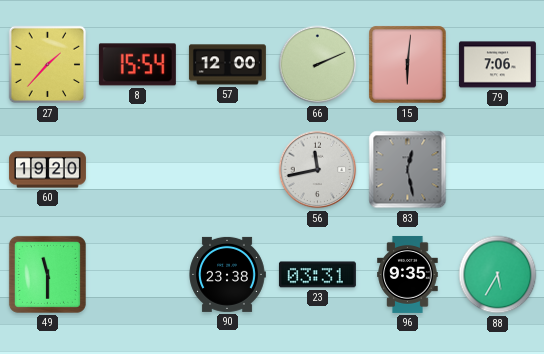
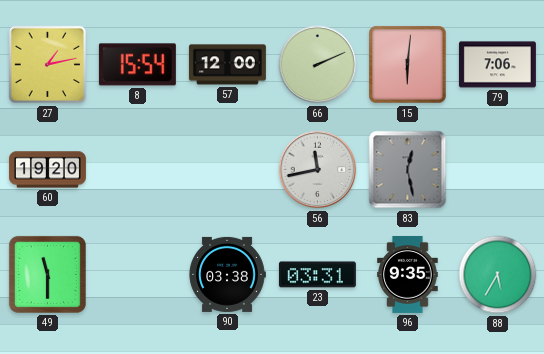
27: 1:37 -> 1:13 (48, 65)
90: 23:38 -> 03:38 (227, 274)
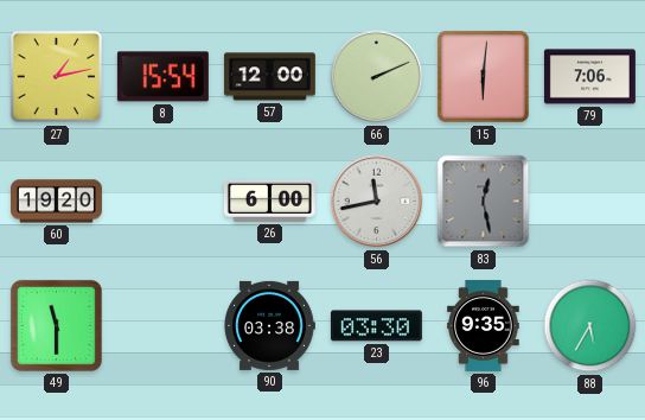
26: none -> 6:00 (269, 201)
23: 03:31 -> 03:30 (376, 326)
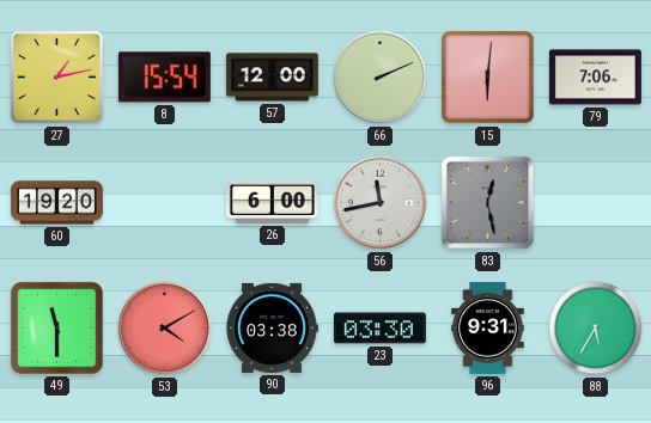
53: none -> 4:10 (165, 329)
96: 9:35 -> 9:31 (488, 327)
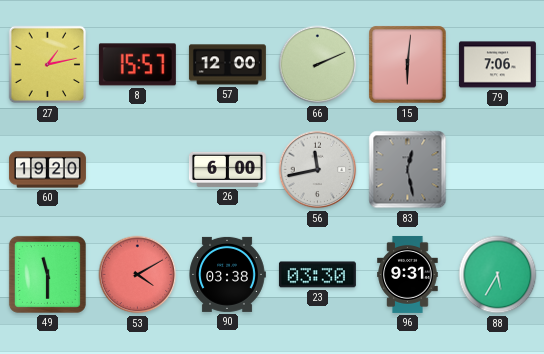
8: 15:54 -> 15:57 (137, 65)
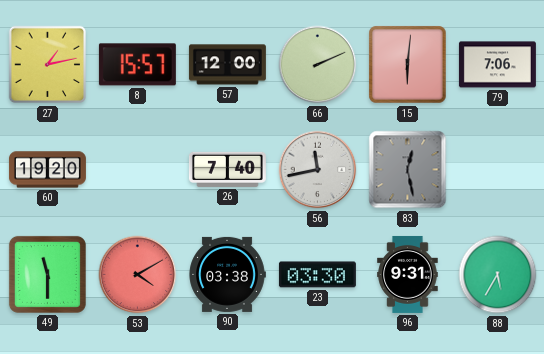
26: 6:00 -> 7:40 (227, 169)
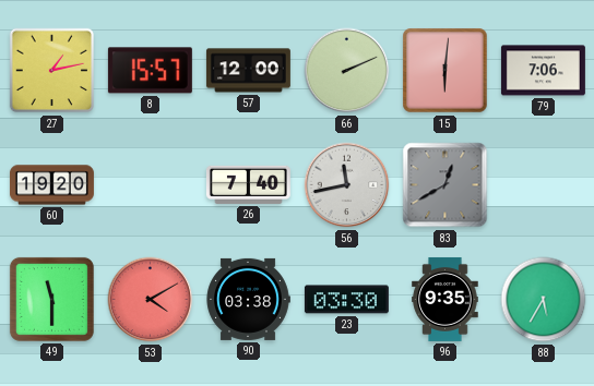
83: 12:28 -> 12:40 (445, 185)
96: 9:31 -> 9:35 (445, 299)
